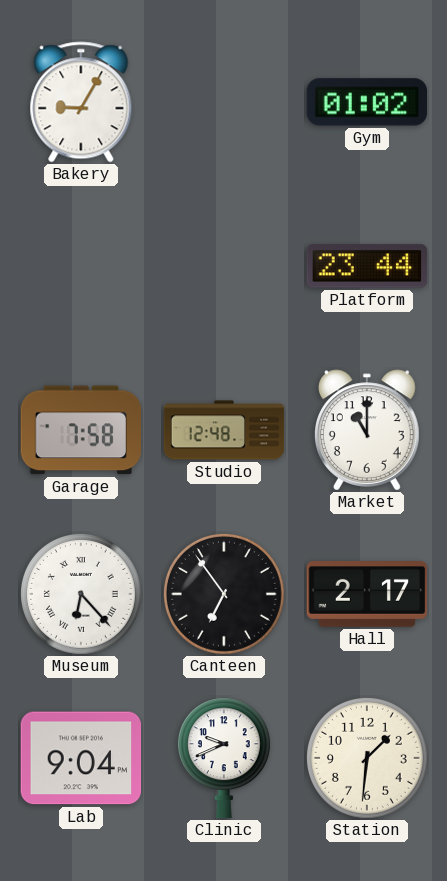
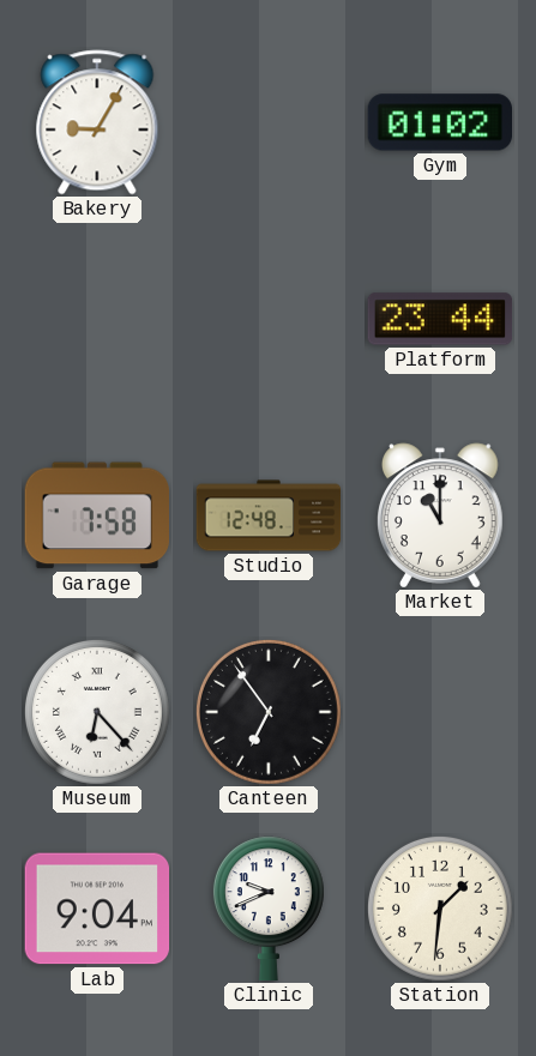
Hall: 2:17 -> none (367, 595)
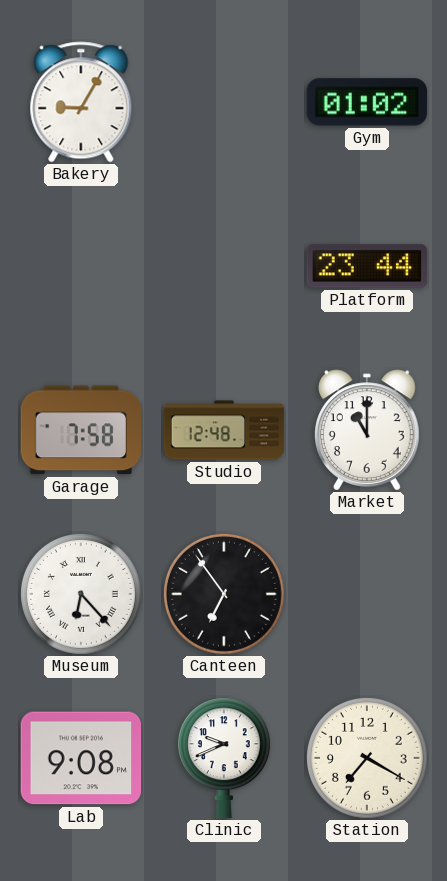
Lab: 9:04 -> 9:08 (81, 758)
Station: 1:31 -> 7:20 (367, 758)
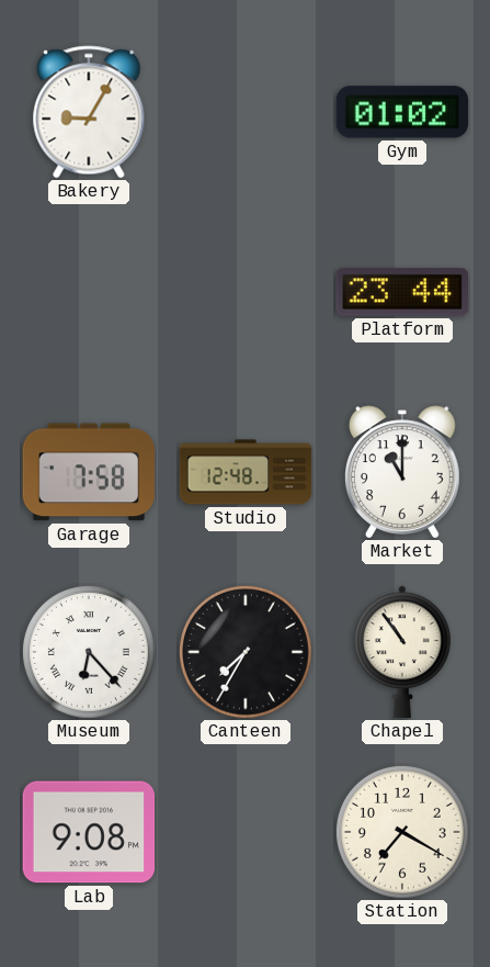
Canteen: 6:54 -> 7:35 (246, 652)
Chapel: none -> 10:54 (402, 652)
Clinic: 9:41 -> none (224, 758)
